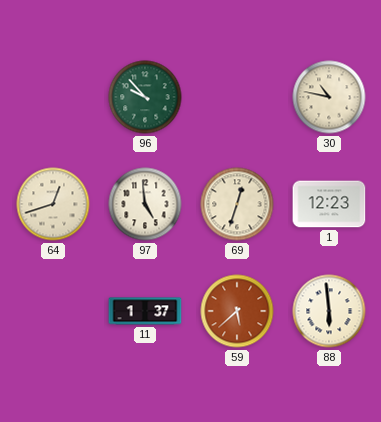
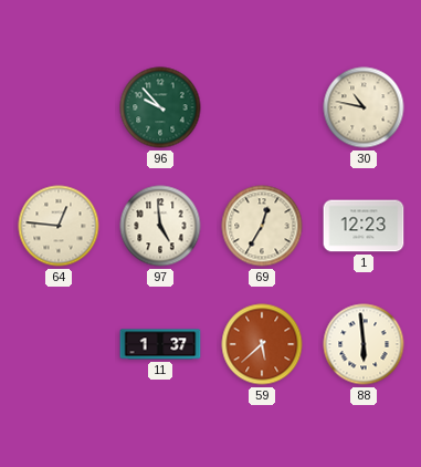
64: 12:42 -> 12:46 (59, 226)
69: 12:33 -> 12:35 (262, 226)
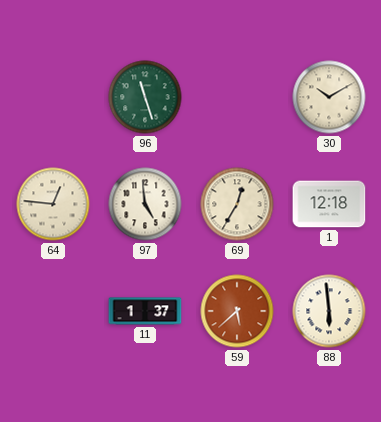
96: 9:53 -> 11:27 (145, 97)
30: 10:47 -> 10:10 (329, 97)
1: 12:23 -> 12:18 (329, 204)
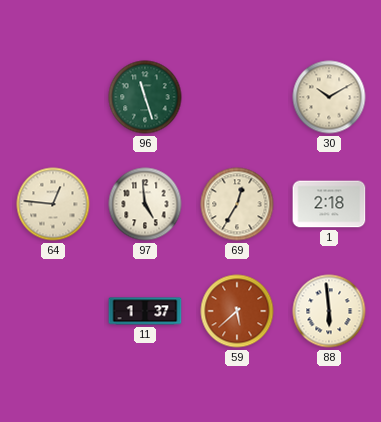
1: 12:18 -> 2:18 (329, 204)
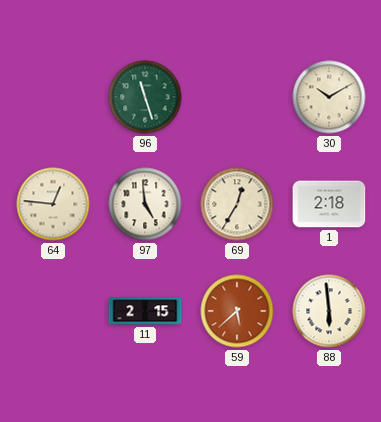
11: 1:37 -> 2:15 (145, 311)
